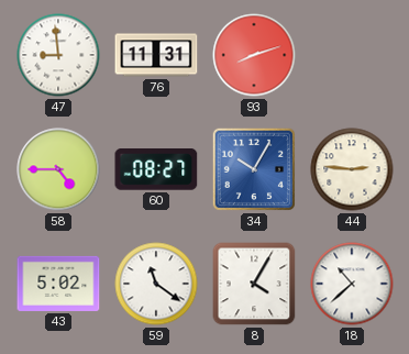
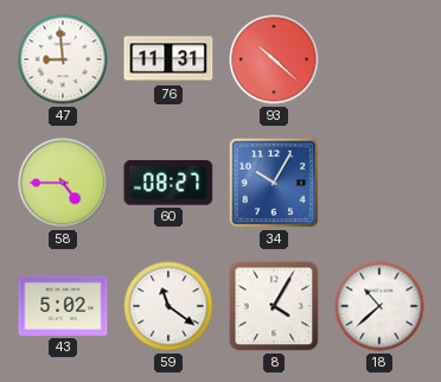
93: 8:12 -> 10:22 (274, 59)
44: 2:46 -> none (352, 169)
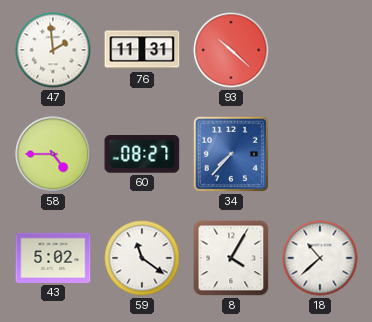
47: 8:59 -> 1:59 (53, 50)
34: 10:05 -> 7:37 (231, 154)
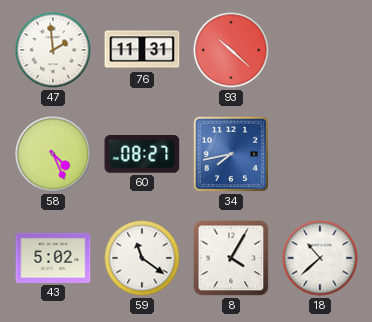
58: 4:45 -> 4:26 (53, 154)
34: 7:37 -> 7:43 (231, 154)
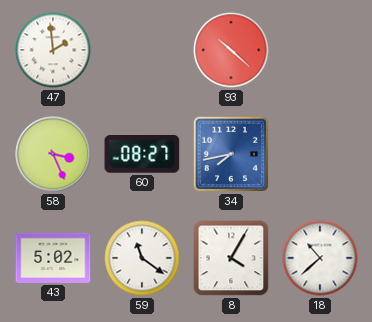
76: 11:31 -> none (142, 50)
58: 4:26 -> 3:26 (53, 154)
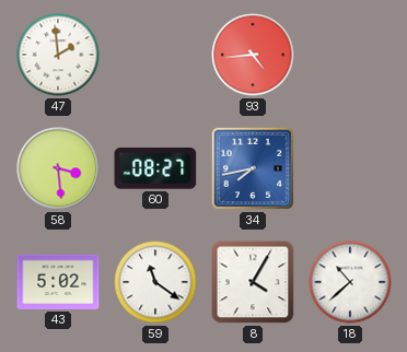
93: 10:22 -> 4:44 (253, 55)
58: 3:26 -> 3:29 (58, 168)
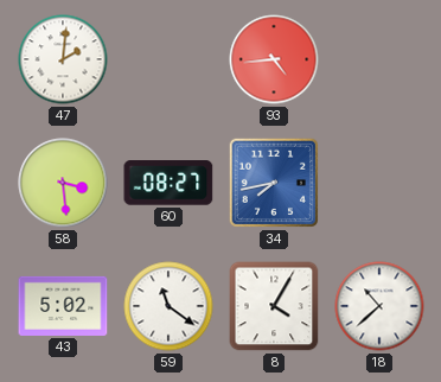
47: 1:59 -> 2:01 (63, 59)
